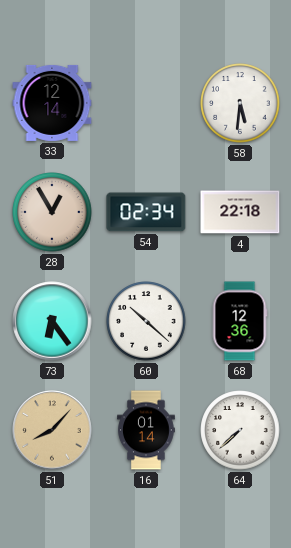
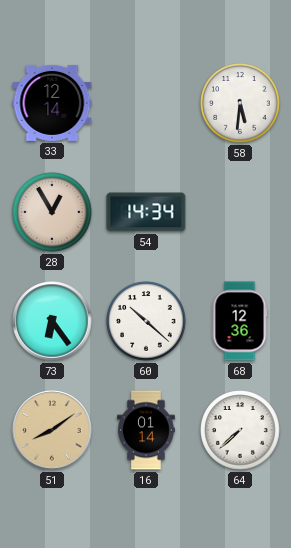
54: 02:34 -> 14:34 (146, 212)
4: 22:18 -> none (240, 212)
51: 8:07 -> 8:09 (52, 430)
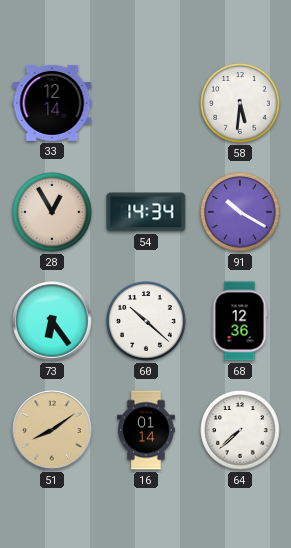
91: none -> 10:20 (240, 212)
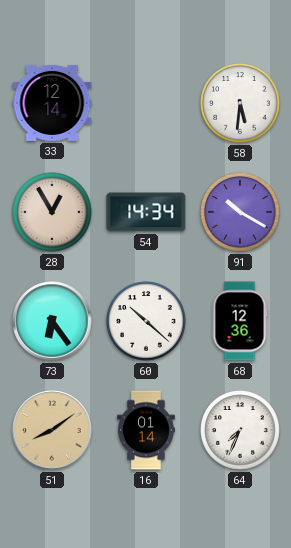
64: 7:38 -> 7:34 (240, 430)
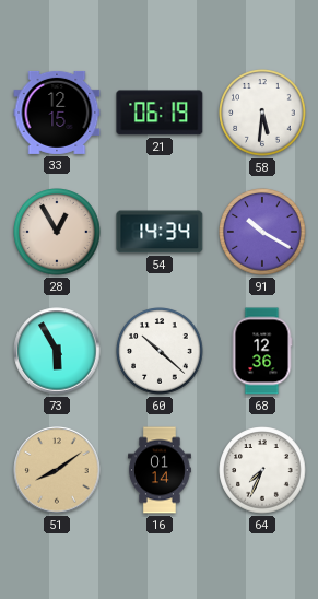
33: 12:14 -> 12:15 (57, 113)
21: none -> 06:19 (160, 113)
73: 6:24 -> 5:55 (57, 351)
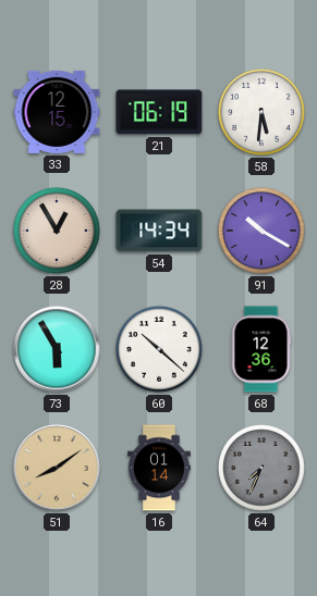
64 dial: white -> grey (261, 468)
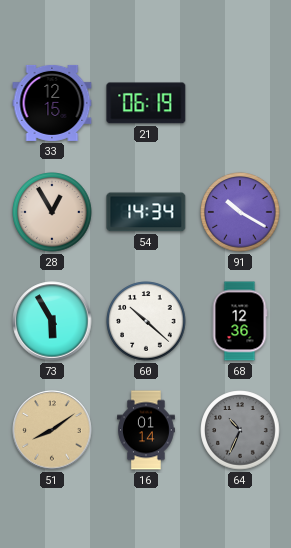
58: 5:31 -> none (261, 112)
64: 7:34 -> 10:34 (240, 430)
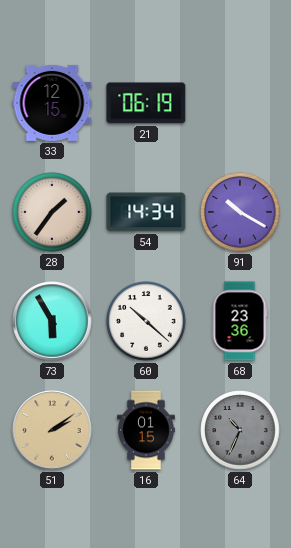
28: 12:55 -> 1:36 (52, 212)
68: 12:36 -> 23:36 (240, 321)
51: 8:09 -> 2:09 (52, 430)
16: 01:14 -> 01:15 (147, 430)
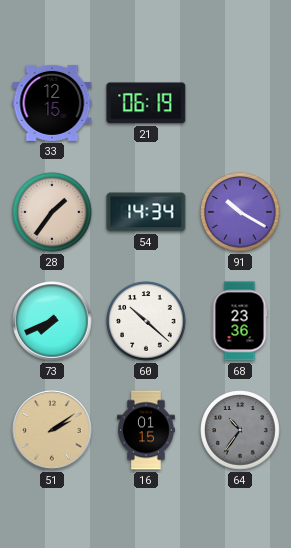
73: 5:55 -> 7:41 (52, 321)
64: 10:34 -> 10:36 (240, 430)
